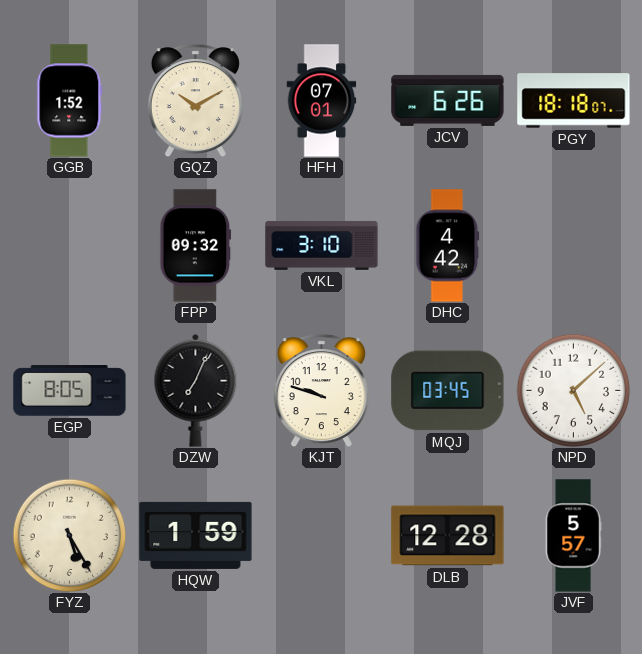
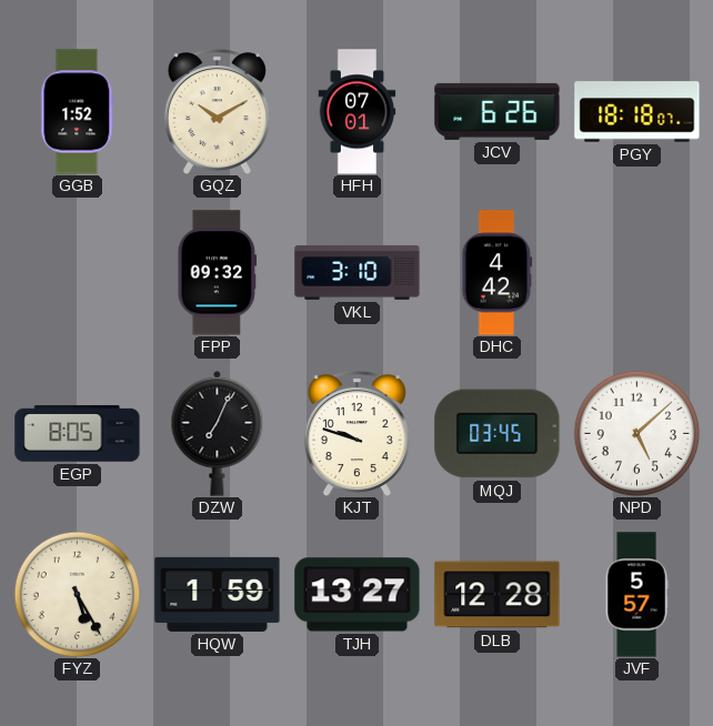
TJH: none -> 13:27 (358, 595)
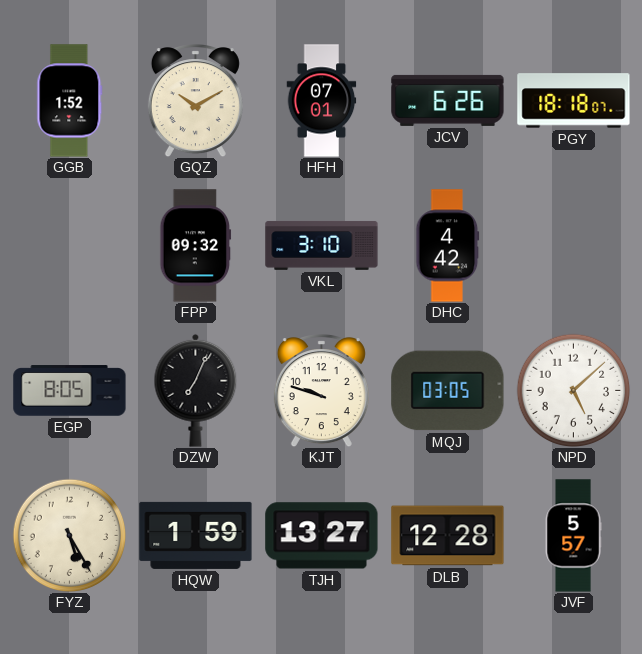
MQJ: 03:45 -> 03:05 (448, 391)
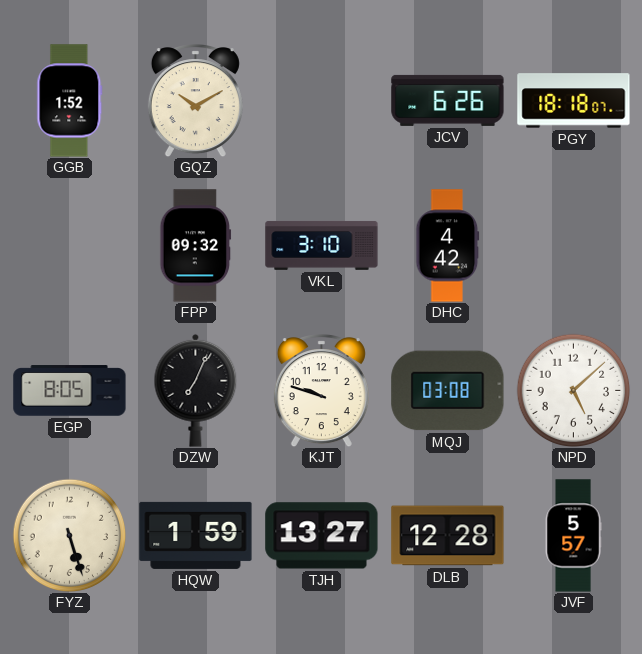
HFH: 07:01 -> none (322, 101)
MQJ: 03:05 -> 03:08 (448, 391)
FYZ: 5:25 -> 5:27 (69, 535)
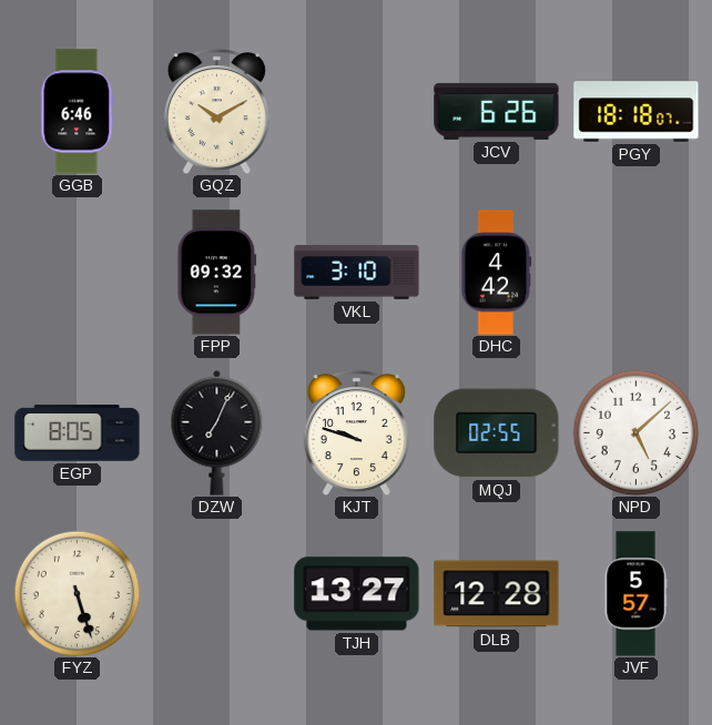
GGB: 1:52 -> 6:46 (78, 112)
MQJ: 03:08 -> 02:55 (497, 433)
HQW: 1:59 -> none (196, 535)
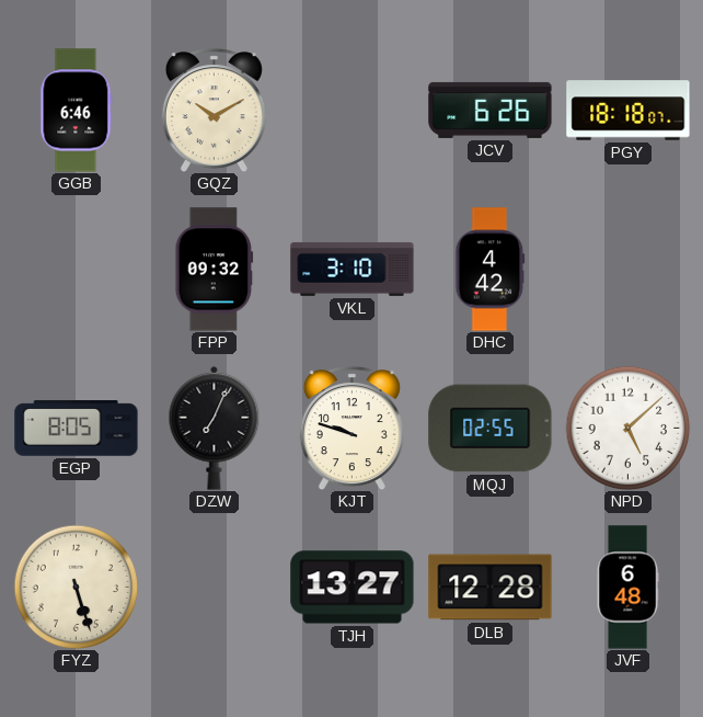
JVF: 5:57 -> 6:48 (627, 588)
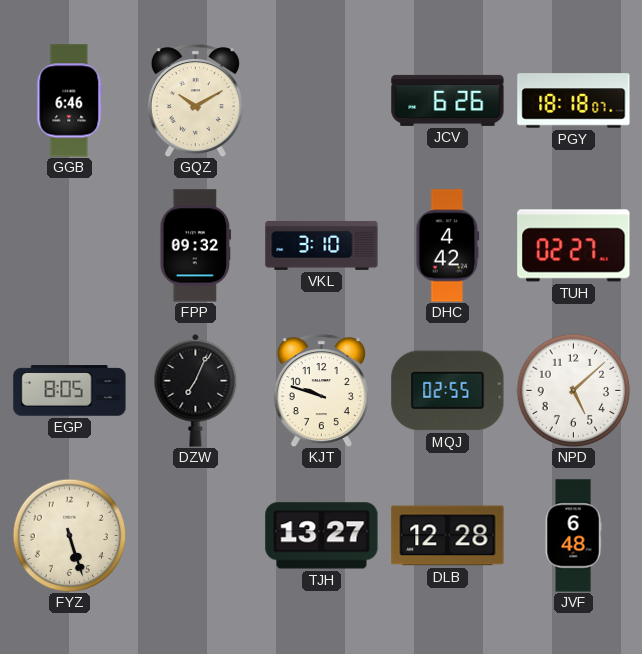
TUH: none -> 02:27 (574, 246)
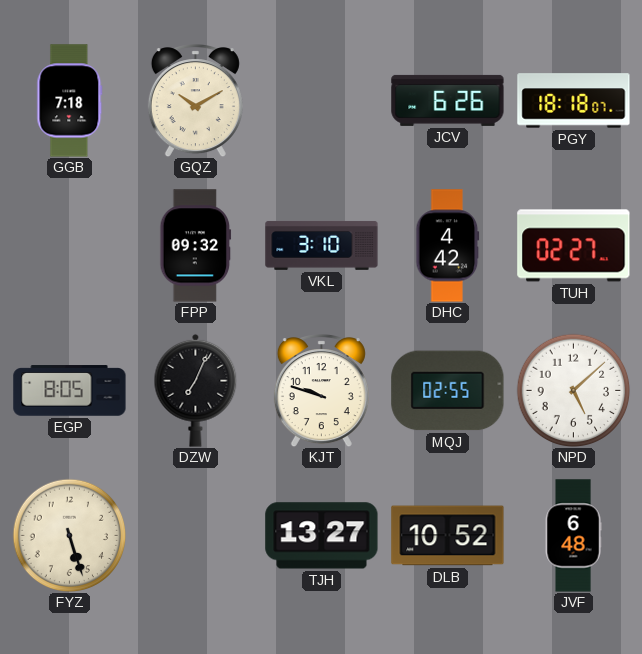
GGB: 6:46 -> 7:18 (70, 101)
DLB: 12:28 -> 10:52 (448, 536)
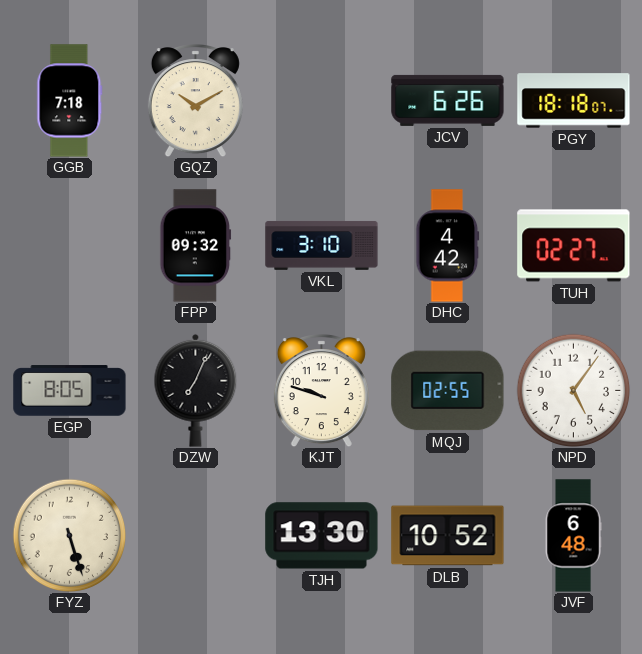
NPD: 5:08 -> 5:06 (573, 390)
TJH: 13:27 -> 13:30 (322, 536)
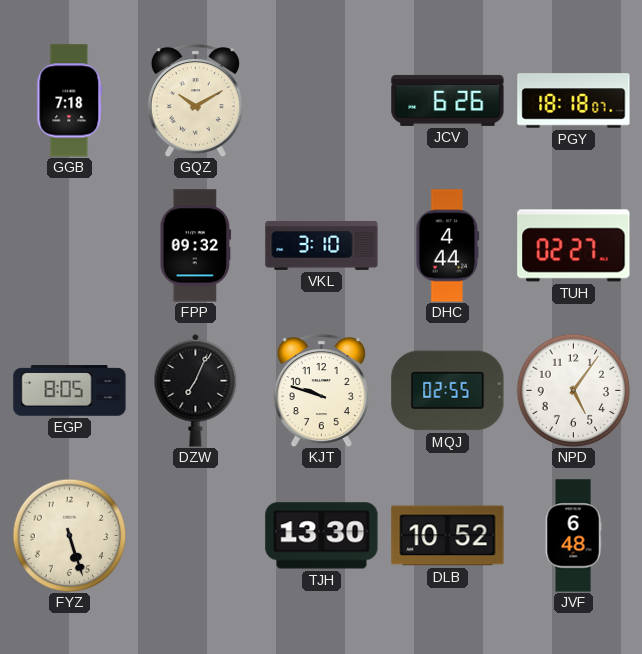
DHC: 4:42 -> 4:44 (448, 246)
